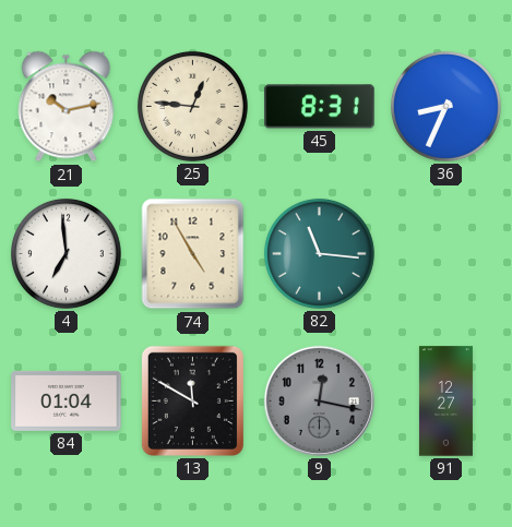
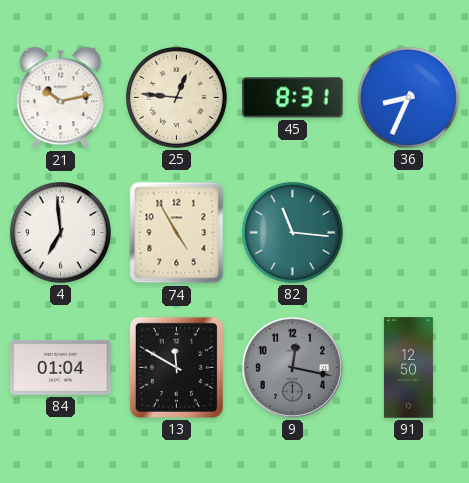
91: 12:27 -> 12:50 (408, 368)
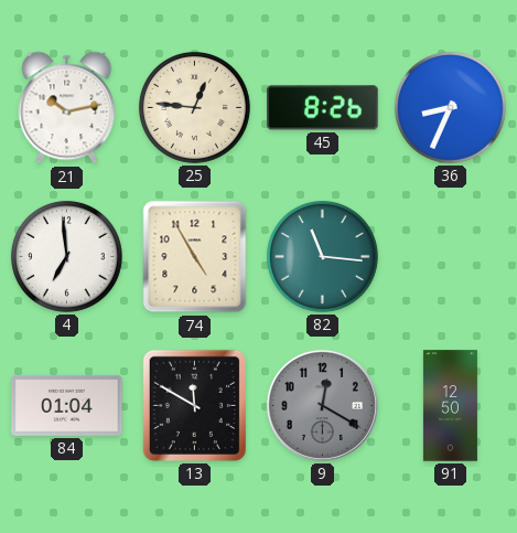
45: 8:31 -> 8:26 (323, 108)
9: 12:17 -> 12:20 (322, 405)
